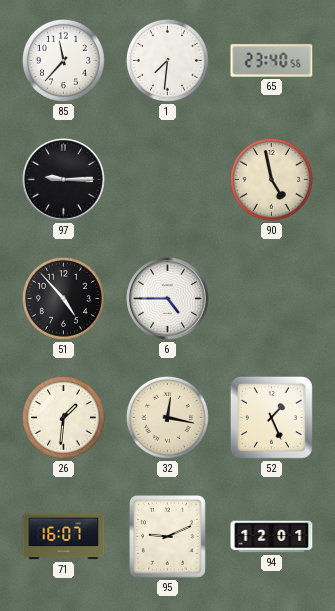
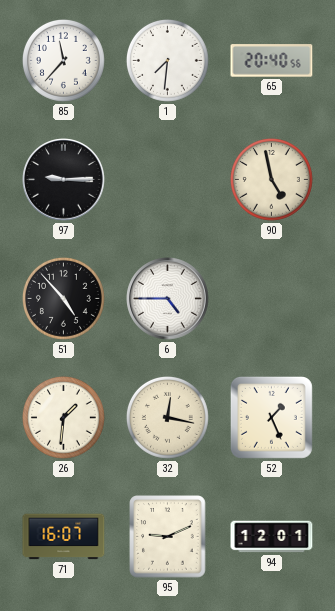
65: 23:40 -> 20:40 (272, 61)
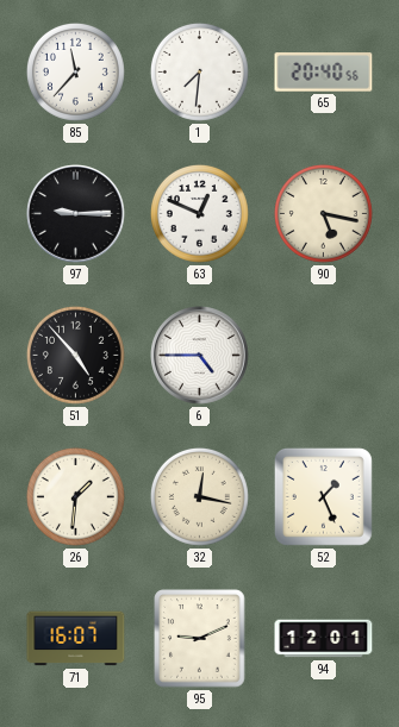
63: none -> 12:49 (199, 213)
90: 4:58 -> 5:17 (323, 213)
